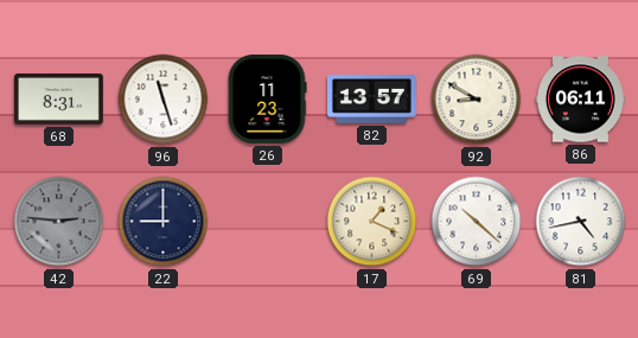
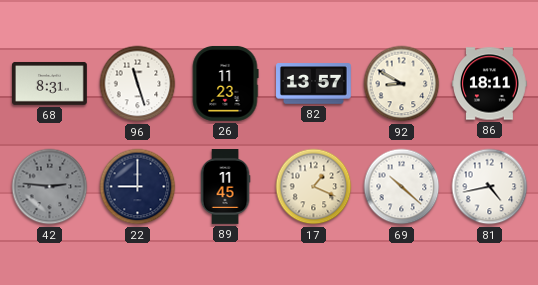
86: 06:11 -> 18:11 (490, 84)
89: none -> 11:45 (225, 187)
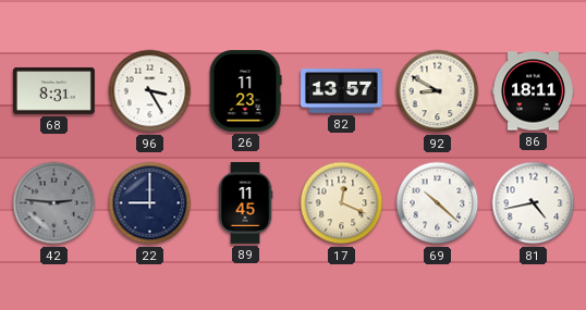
96: 11:27 -> 3:25 (150, 91)
17: 1:19 -> 12:19 (342, 203)
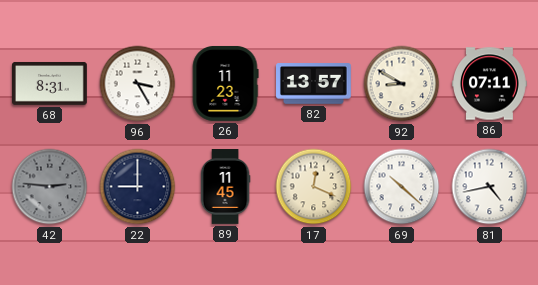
86: 18:11 -> 07:11 (490, 84)
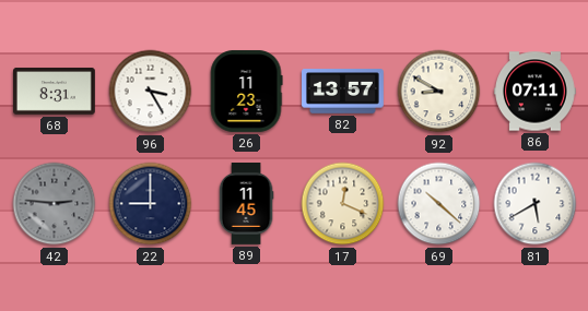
81: 4:43 -> 5:40 (536, 204)
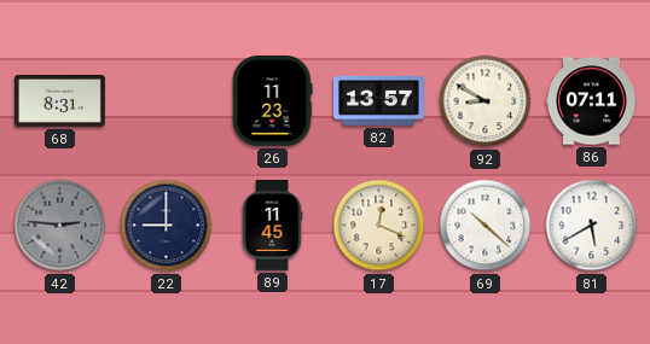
96: 3:25 -> none (151, 92)
